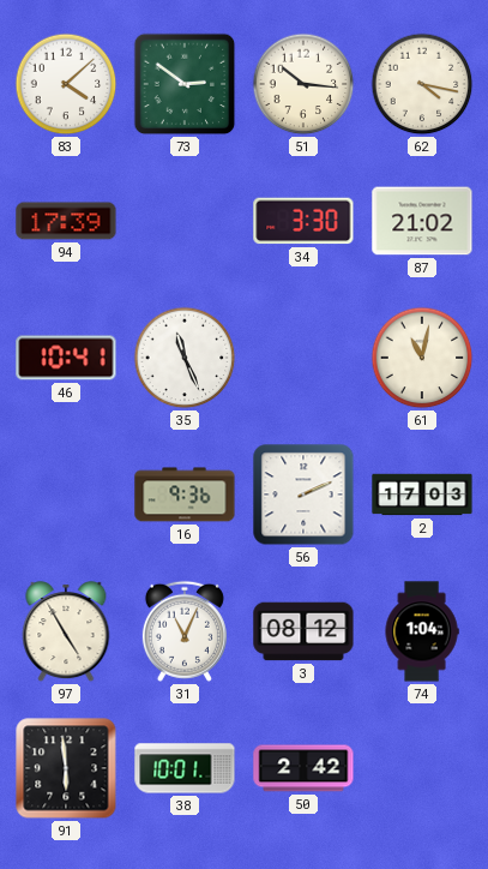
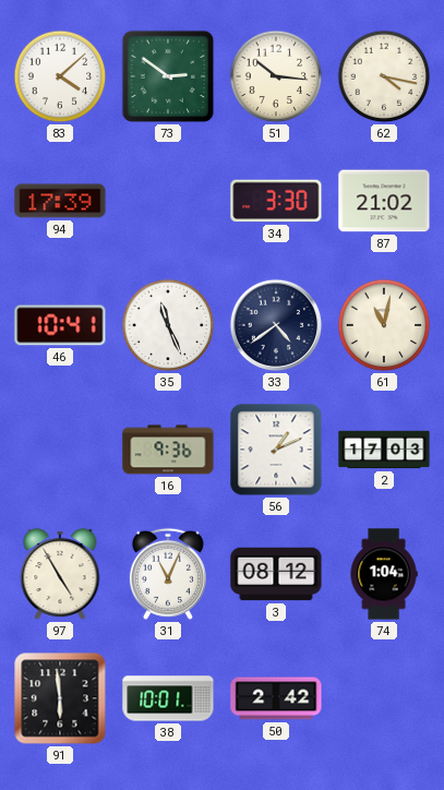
33: none -> 4:39 (276, 325)
56: 2:11 -> 1:11 (276, 450)
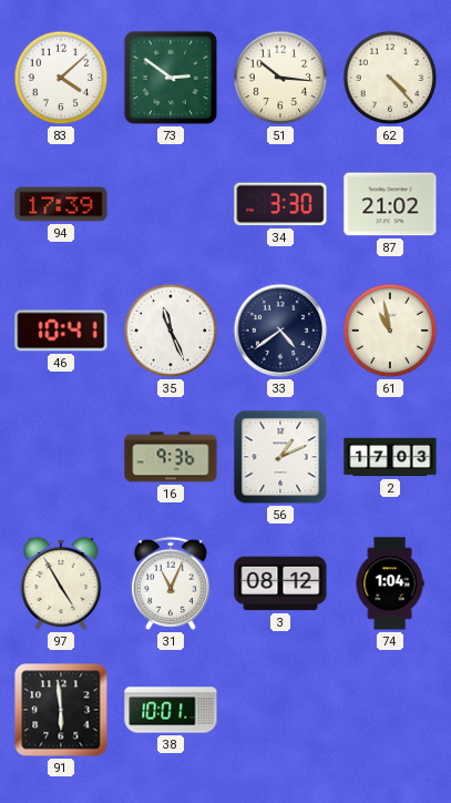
62: 4:17 -> 4:23 (390, 78)
61: 11:02 -> 10:58 (390, 331)
50: 2:42 -> none (276, 698)
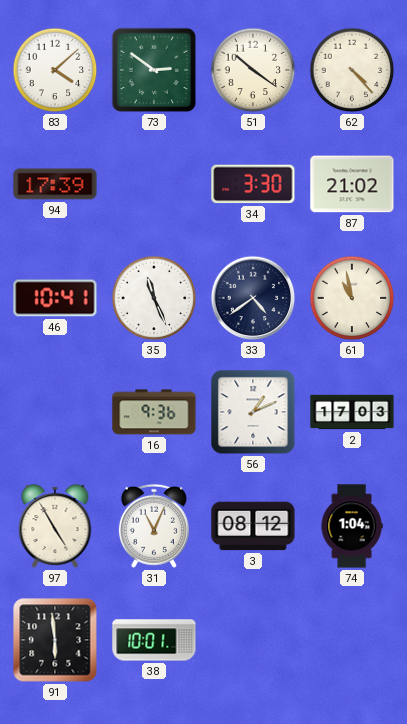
51: 10:16 -> 10:21 (253, 70)
